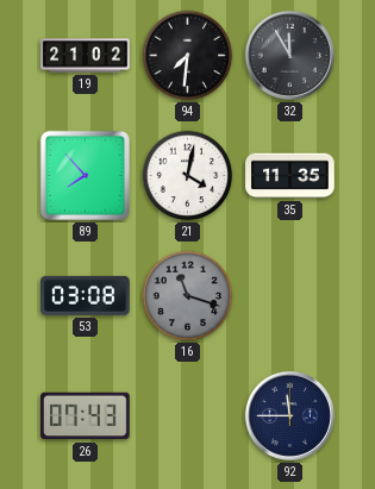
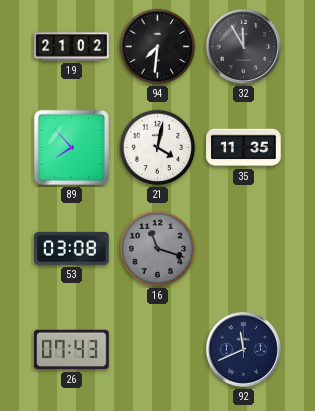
92: 11:45 -> 11:41 (243, 349)
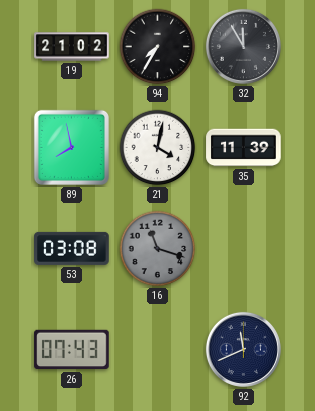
94: 7:31 -> 7:35 (158, 47)
89: 7:53 -> 7:58 (71, 147)
35: 11:35 -> 11:39 (244, 148)
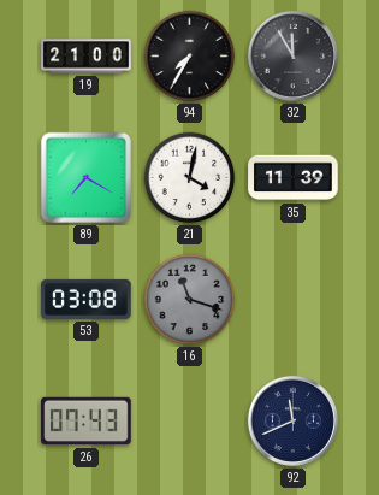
19: 21:02 -> 21:00 (87, 57)
89: 7:58 -> 7:20 (85, 177)
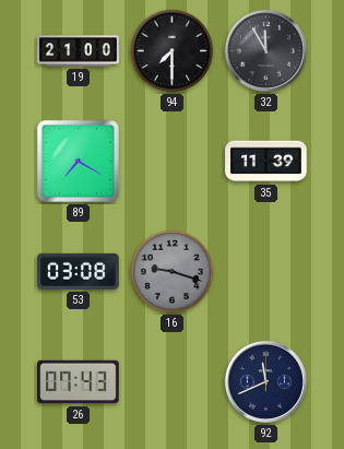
94: 7:35 -> 7:30 (173, 51)
21: 4:02 -> none (190, 178)
16: 11:18 -> 9:18 (173, 272)
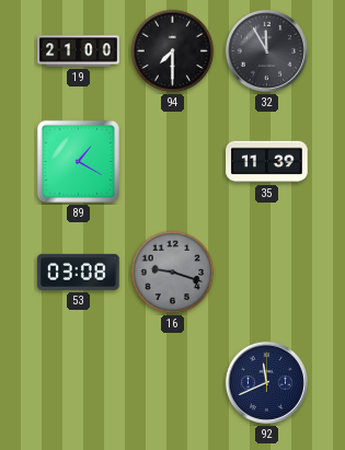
89: 7:20 -> 1:20 (78, 161)
26: 07:43 -> none (79, 382)
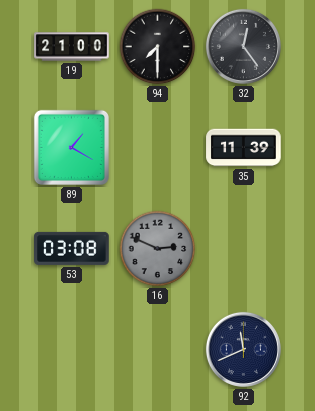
32: 11:55 -> 12:24 (243, 46)
16: 9:18 -> 2:49 (158, 249)
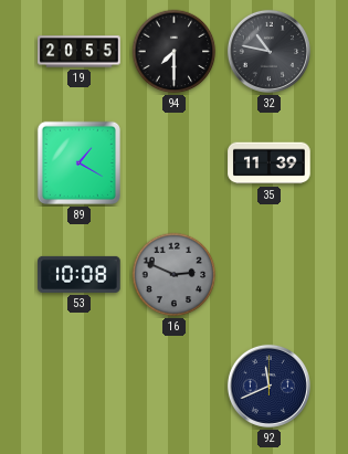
19: 21:00 -> 20:55 (80, 52)
32: 12:24 -> 10:47 (268, 51)
53: 03:08 -> 10:08 (80, 274)
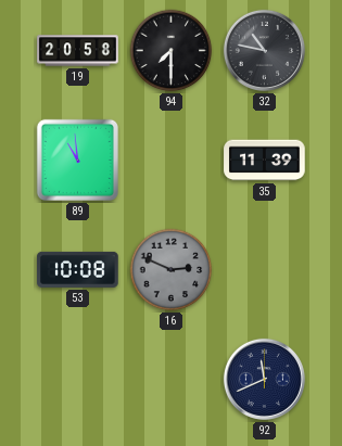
19: 20:55 -> 20:58 (78, 51)
89: 1:20 -> 10:59 (77, 160)
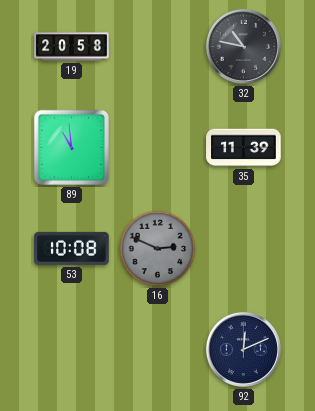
94: 7:30 -> none (172, 51)
92: 11:41 -> 12:11 (243, 349)
